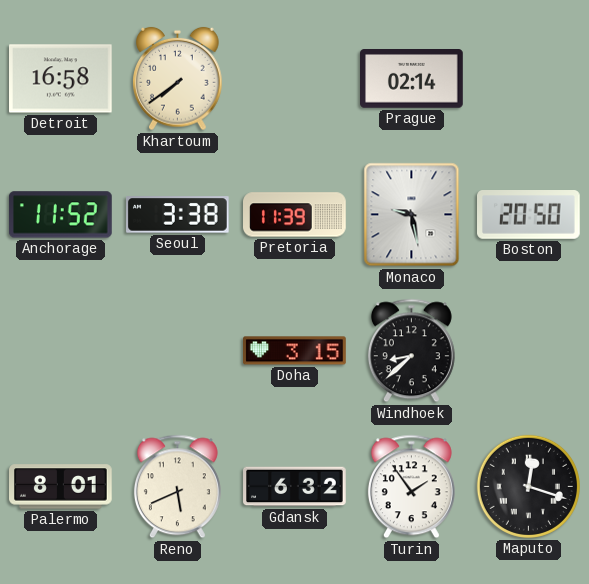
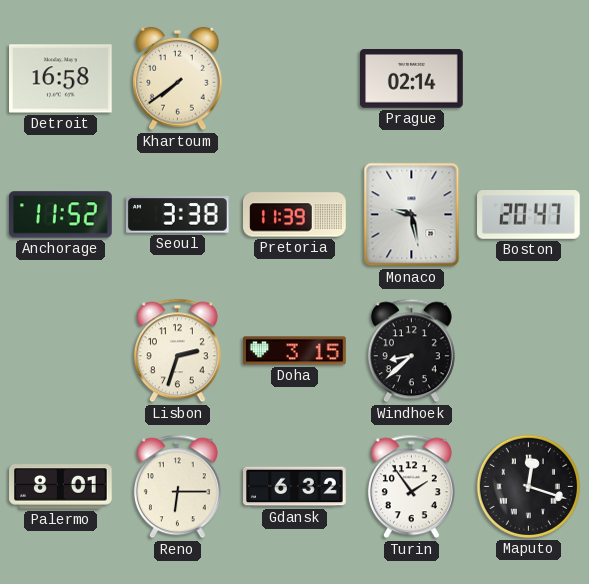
Boston: 20:50 -> 20:47 (529, 215)
Lisbon: none -> 2:33 (177, 351)
Reno: 5:41 -> 6:15 (177, 487)
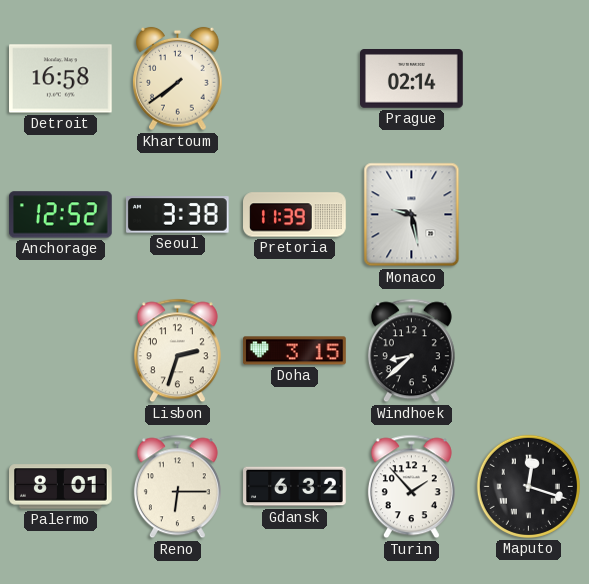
Anchorage: 11:52 -> 12:52 (60, 215)
Boston: 20:47 -> none (529, 215)
Turin: 1:54 -> 1:53 (411, 487)
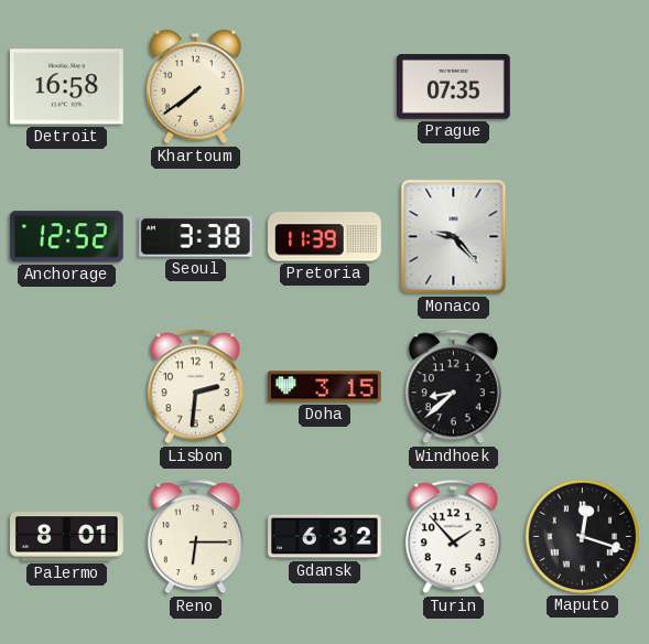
Prague: 02:14 -> 07:35 (454, 87)
Monaco: 9:28 -> 9:23 (454, 237)
Lisbon: 2:33 -> 2:31 (195, 387)
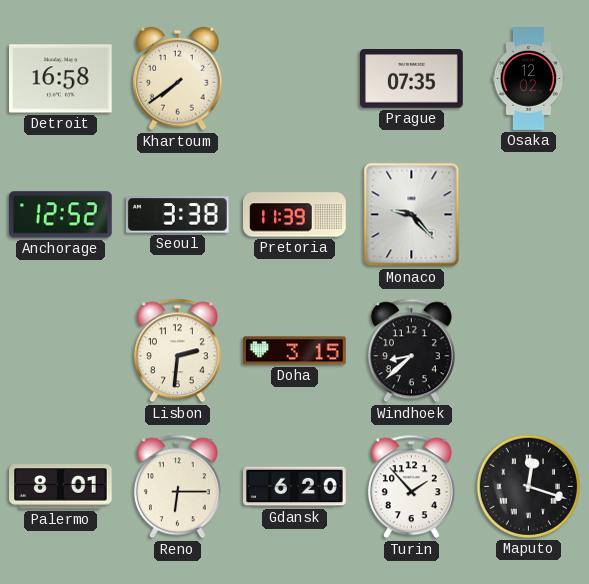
Osaka: none -> 12:02 (529, 79)
Gdansk: 6:32 -> 6:20 (295, 487)
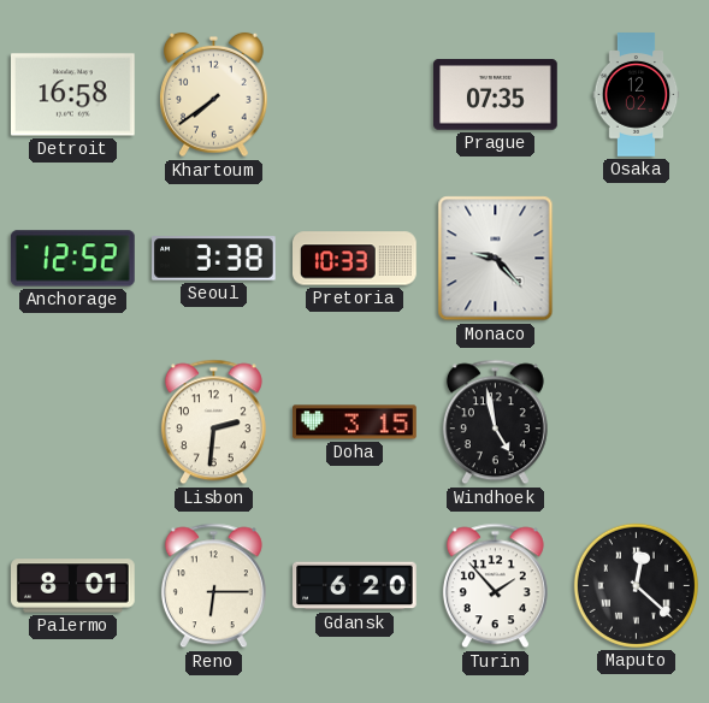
Pretoria: 11:39 -> 10:33 (355, 259)
Windhoek: 8:38 -> 4:58 (495, 423)
Maputo: 12:18 -> 12:22 (636, 585)
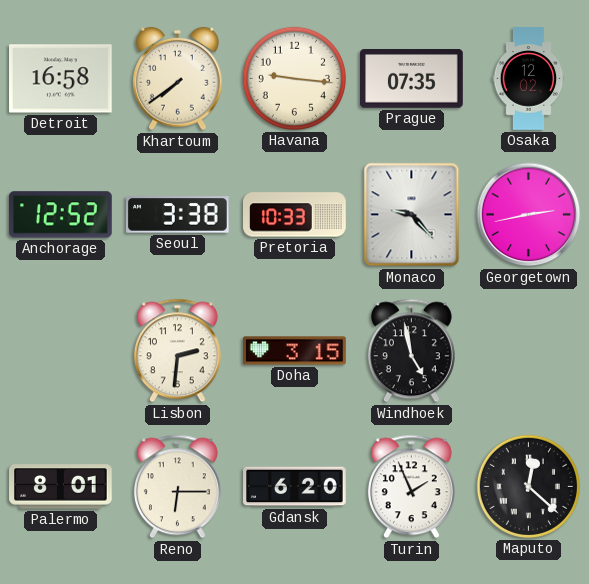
Havana: none -> 9:16 (294, 78)
Georgetown: none -> 2:43 (529, 215)
Turin: 1:53 -> 1:56 (411, 487)
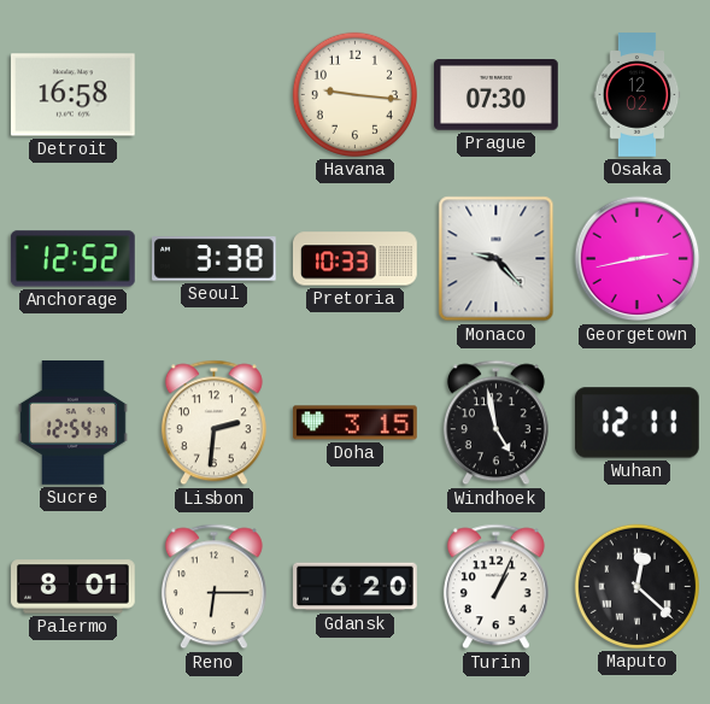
Khartoum: 7:39 -> none (178, 79)
Prague: 07:35 -> 07:30 (497, 95)
Sucre: none -> 12:54 (72, 423)
Wuhan: none -> 12:11 (638, 423)
Turin: 1:56 -> 1:04 (495, 587)
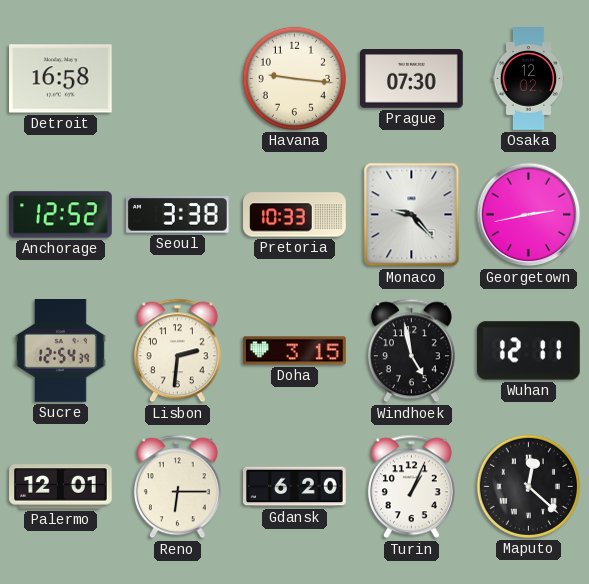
Palermo: 8:01 -> 12:01 (61, 487)
